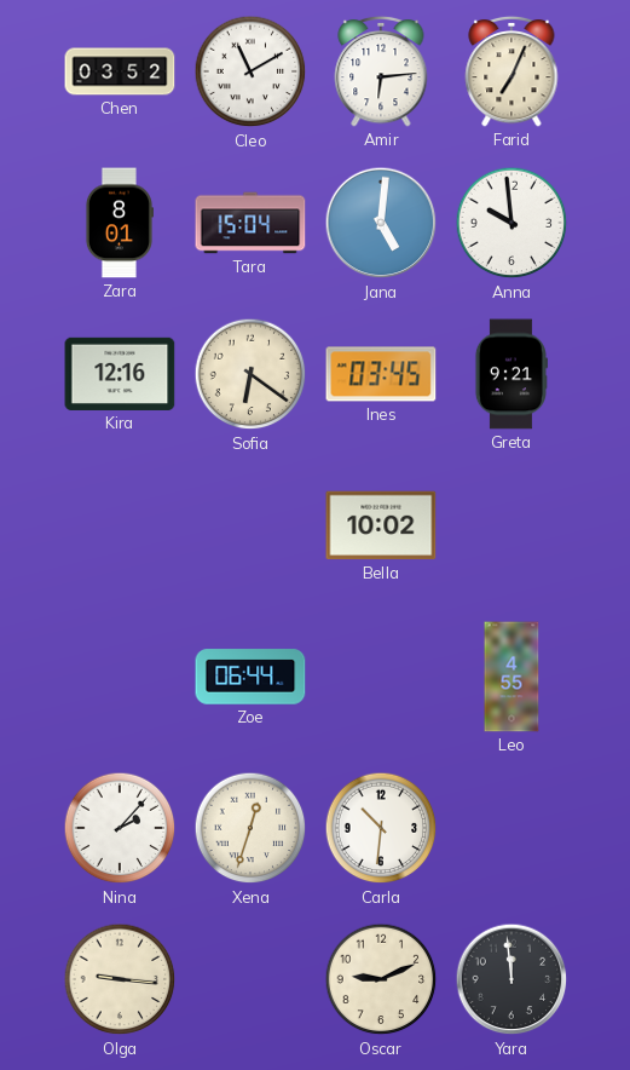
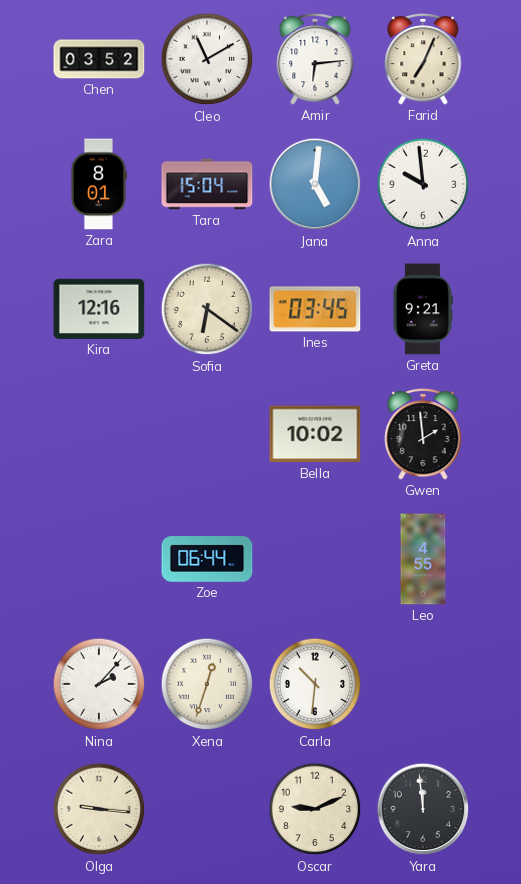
Gwen: none -> 1:59 (423, 434)
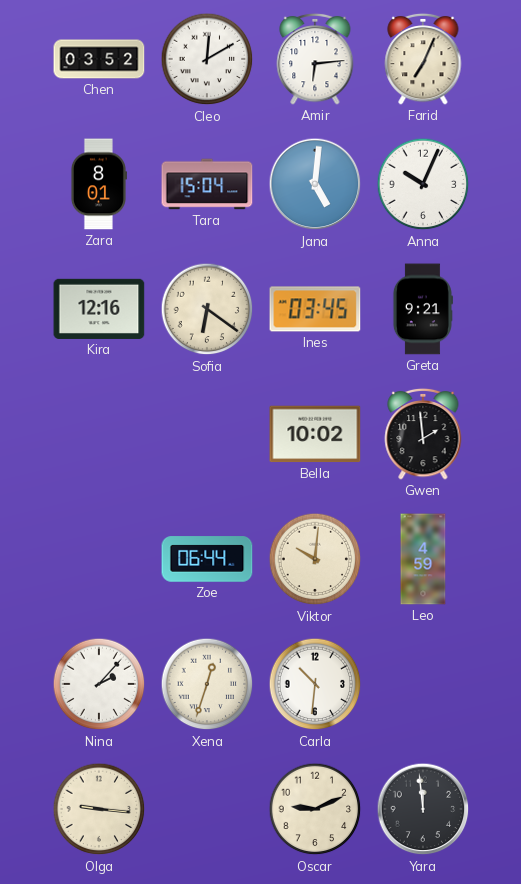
Cleo: 11:10 -> 12:10 (207, 59)
Anna: 9:59 -> 10:04 (423, 184)
Viktor: none -> 10:01 (315, 559)
Leo: 4:55 -> 4:59 (423, 559)
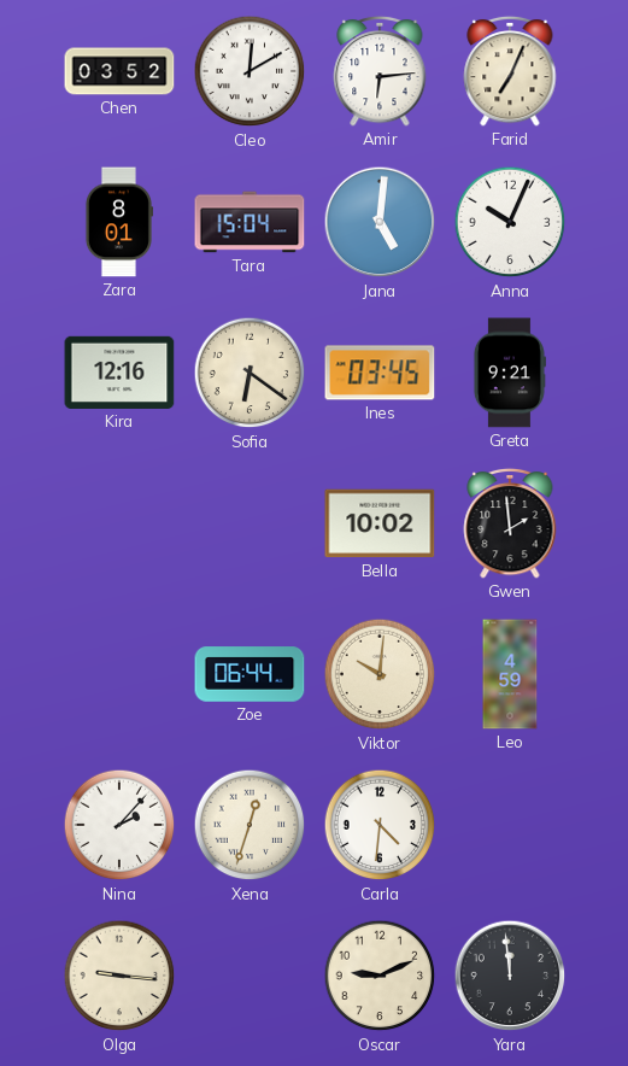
Carla: 10:31 -> 4:31 (380, 825)
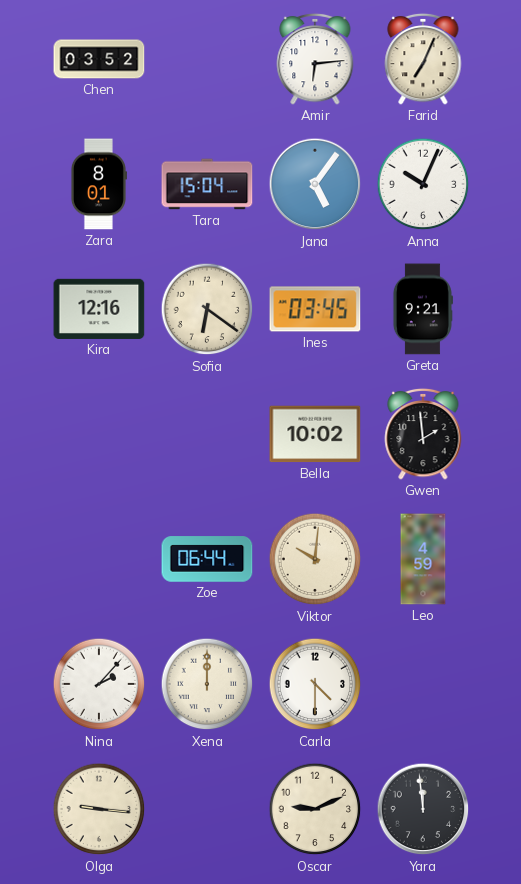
Cleo: 12:10 -> none (250, 71)
Jana: 5:01 -> 5:06 (315, 184)
Xena: 12:33 -> 12:00 (207, 684)
Carla: 4:31 -> 4:30 (315, 684)
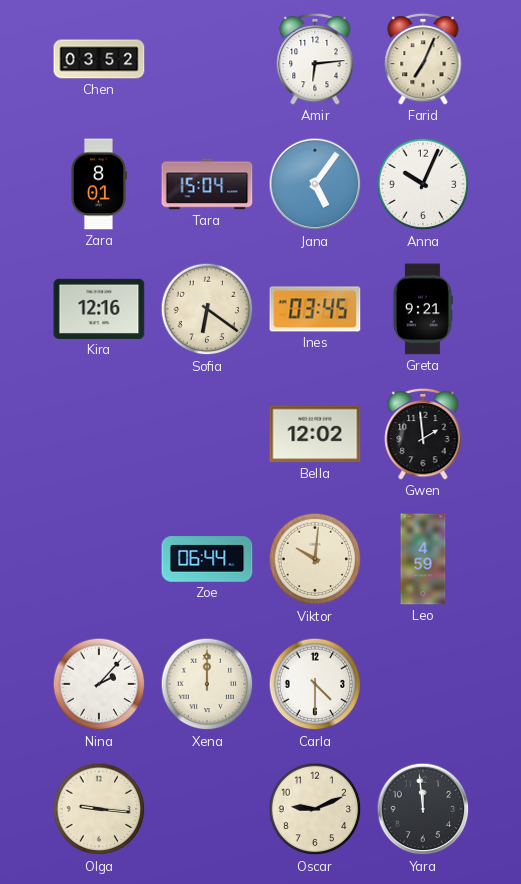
Bella: 10:02 -> 12:02 (315, 434)
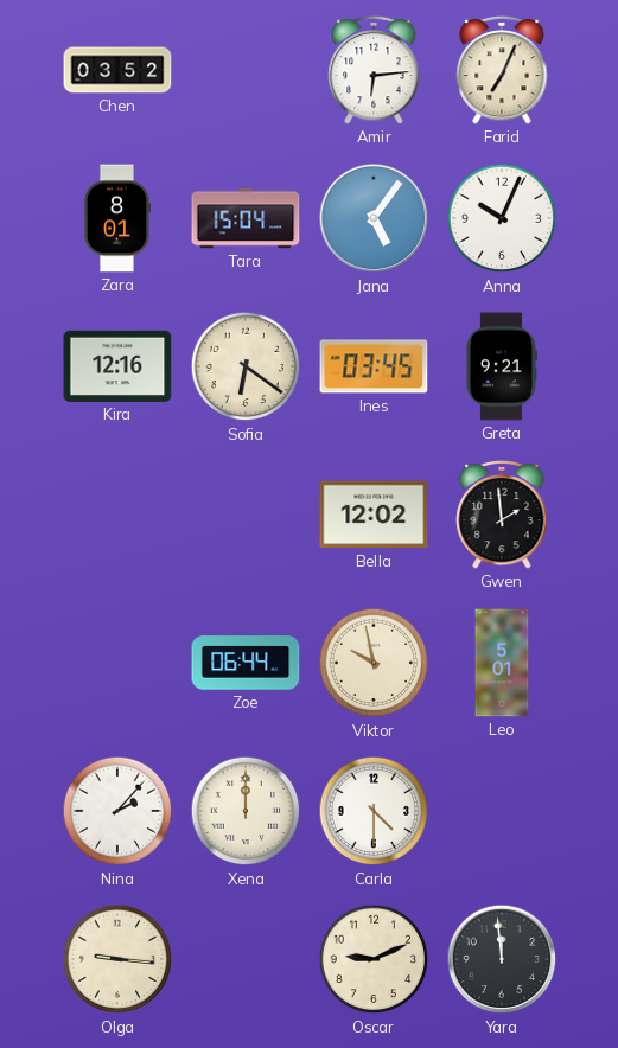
Viktor: 10:01 -> 9:58 (374, 663)
Leo: 4:59 -> 5:01 (502, 663)
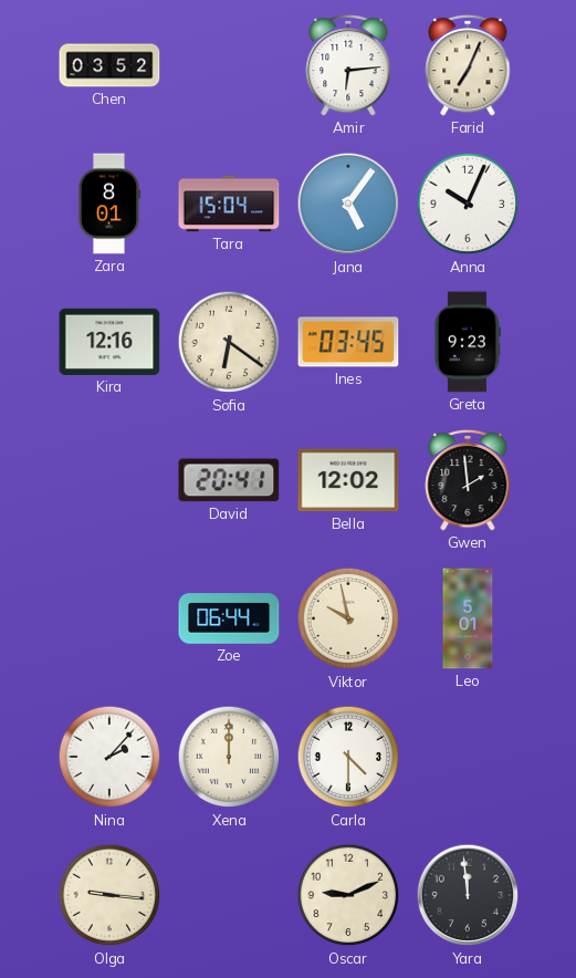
Greta: 9:21 -> 9:23 (467, 342)
David: none -> 20:41 (229, 480)
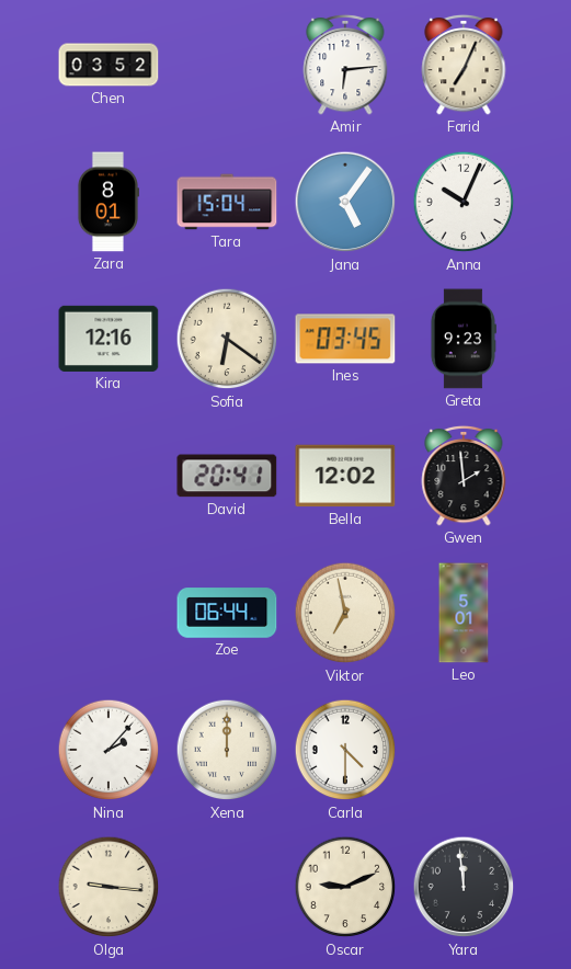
Viktor: 9:58 -> 6:58 (345, 613)
